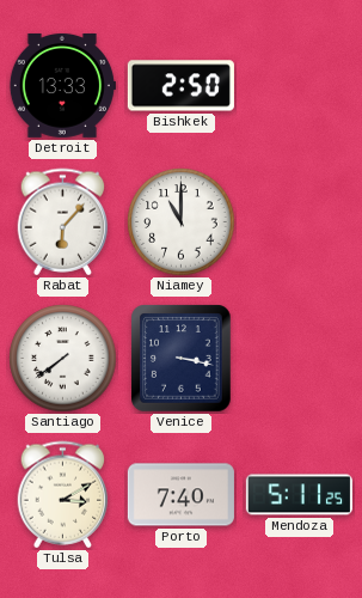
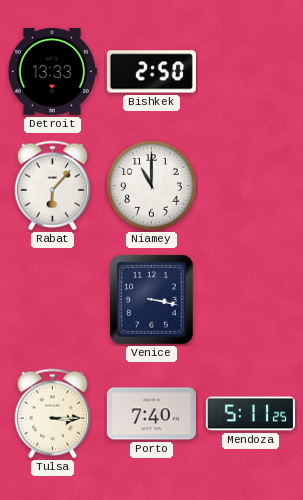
Santiago: 7:39 -> none (63, 359)
Tulsa: 3:10 -> 3:15 (53, 414)
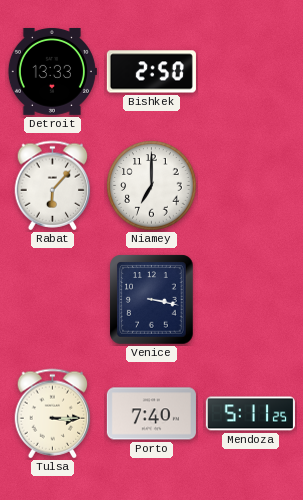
Niamey: 11:00 -> 7:00 (152, 186)
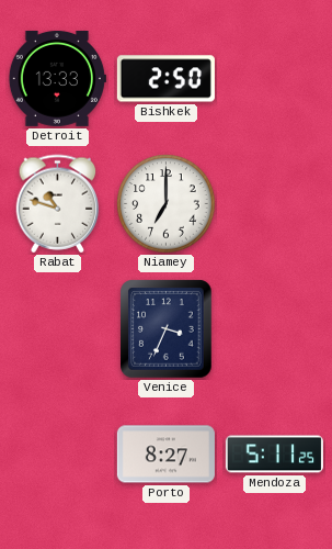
Rabat: 6:07 -> 10:48 (58, 204)
Venice: 3:17 -> 3:34 (167, 329)
Tulsa: 3:15 -> none (53, 414)
Porto: 7:40 -> 8:27 (165, 455)
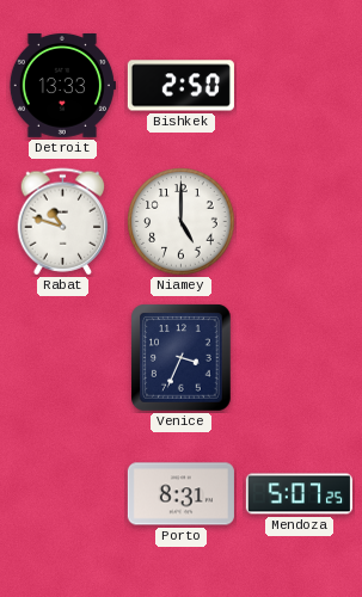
Niamey: 7:00 -> 5:00 (182, 222)
Porto: 8:27 -> 8:31 (180, 494)
Mendoza: 5:11 -> 5:07 (299, 494)
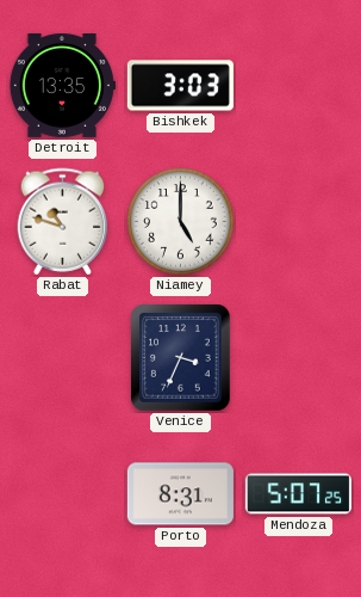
Detroit: 13:33 -> 13:35 (62, 85)
Bishkek: 2:50 -> 3:03 (180, 86)
